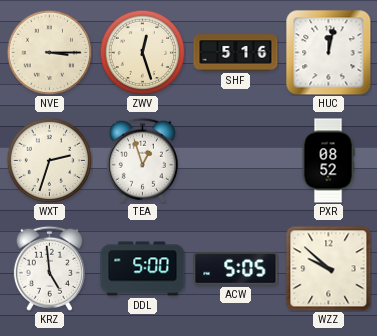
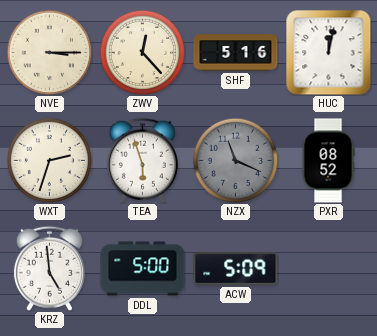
ZWV: 12:27 -> 12:23 (142, 52)
TEA: 12:57 -> 5:57 (142, 160)
NZX: none -> 11:19 (235, 160)
ACW: 5:05 -> 5:09 (236, 268)
WZZ: 9:52 -> none (329, 269)
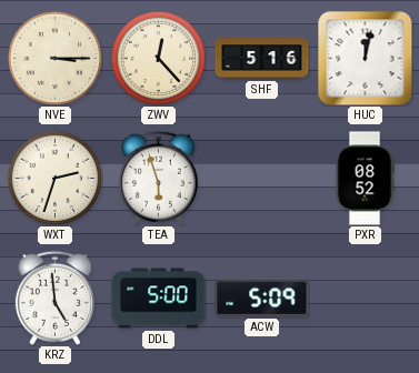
NZX: 11:19 -> none (235, 160)
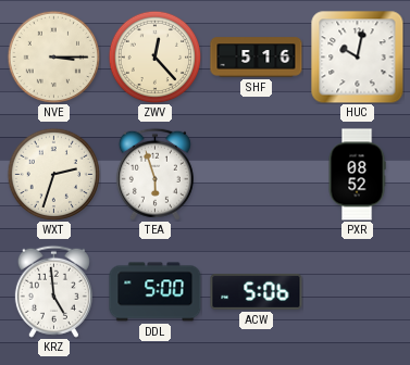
HUC: 12:02 -> 10:02 (358, 58)
ACW: 5:09 -> 5:06 (257, 291)
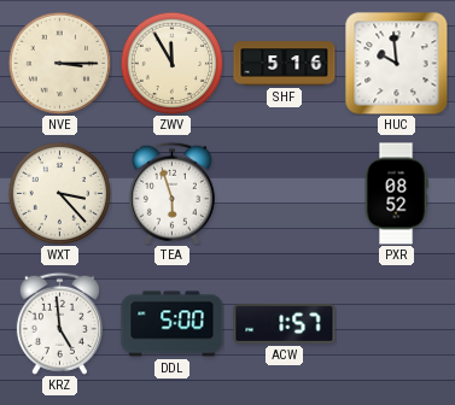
ZWV: 12:23 -> 11:55 (171, 63)
HUC: 10:02 -> 9:59 (397, 64)
WXT: 2:33 -> 3:23 (59, 193)
ACW: 5:06 -> 1:57 (285, 323)
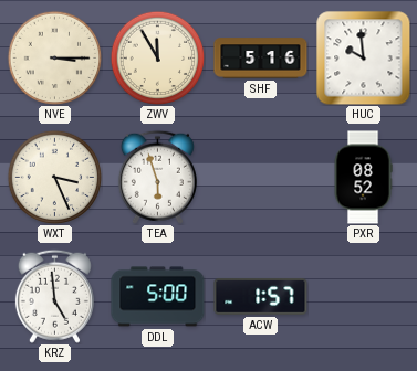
WXT: 3:23 -> 3:26 (54, 177)
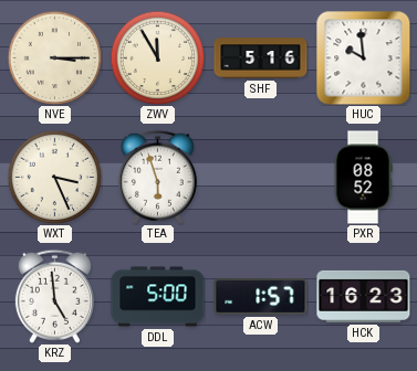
HCK: none -> 16:23 (364, 296)
